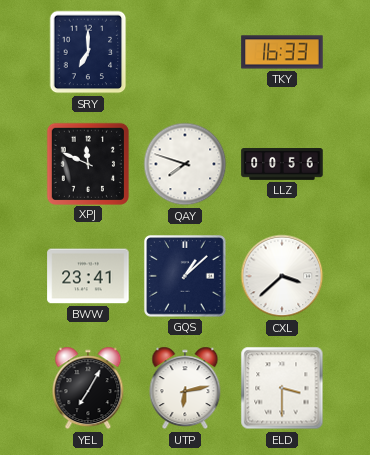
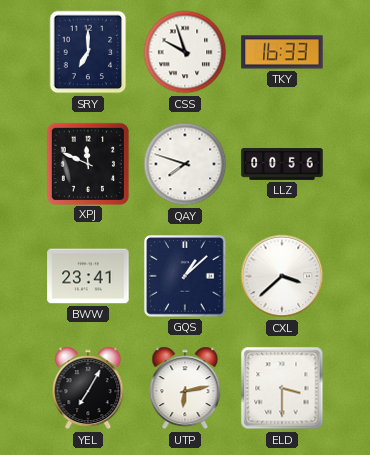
CSS: none -> 9:57 (185, 52)
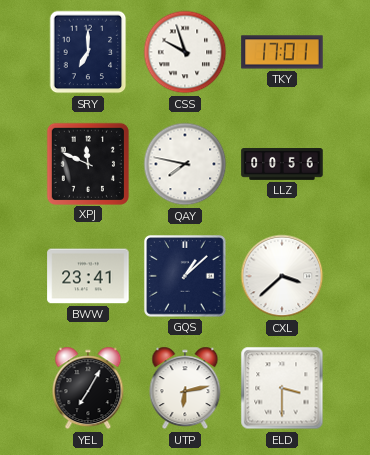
TKY: 16:33 -> 17:01 (282, 52)
QAY: 7:48 -> 7:47 (185, 164)
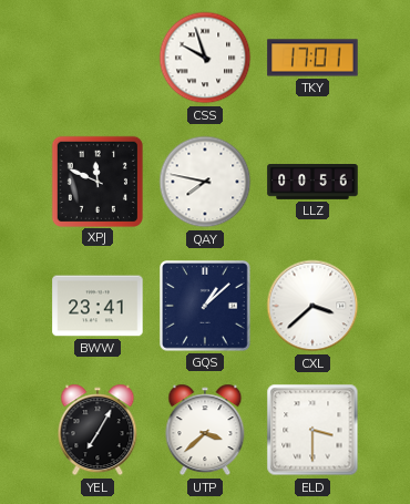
SRY: 7:00 -> none (88, 52)
UTP: 6:13 -> 3:38 (205, 430)
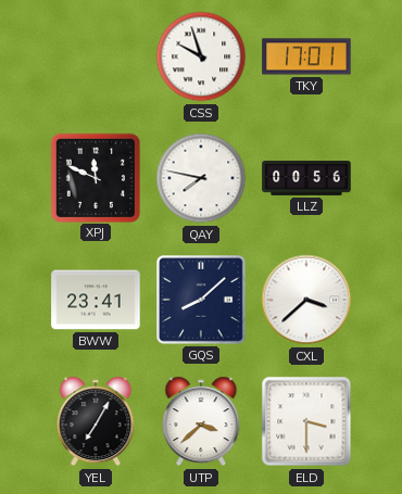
GQS: 1:08 -> 8:08 (202, 301)
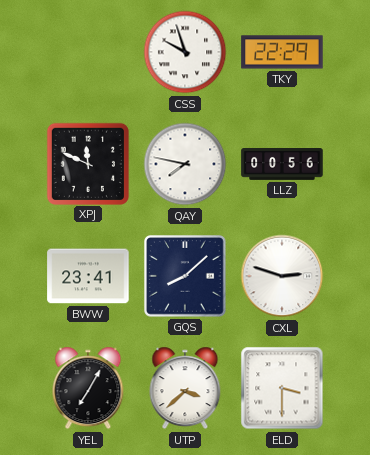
TKY: 17:01 -> 22:29 (282, 52)
CXL: 3:38 -> 2:48 (282, 276)
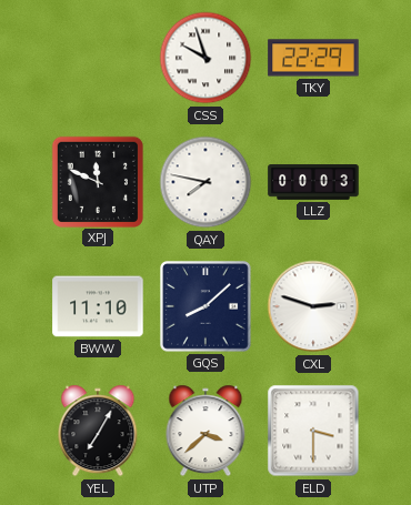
LLZ: 00:56 -> 00:03 (313, 183)
BWW: 23:41 -> 11:10 (98, 306)
